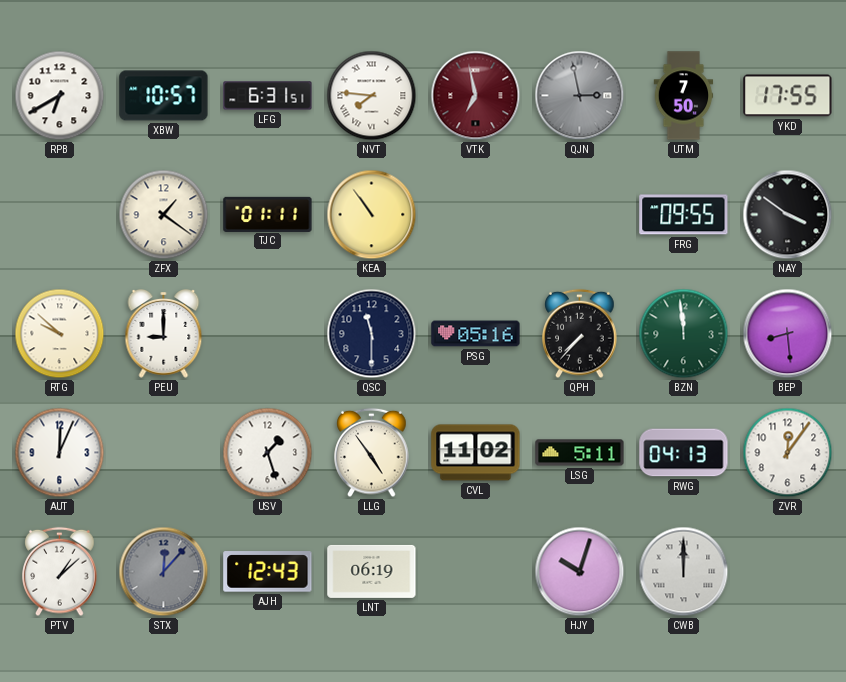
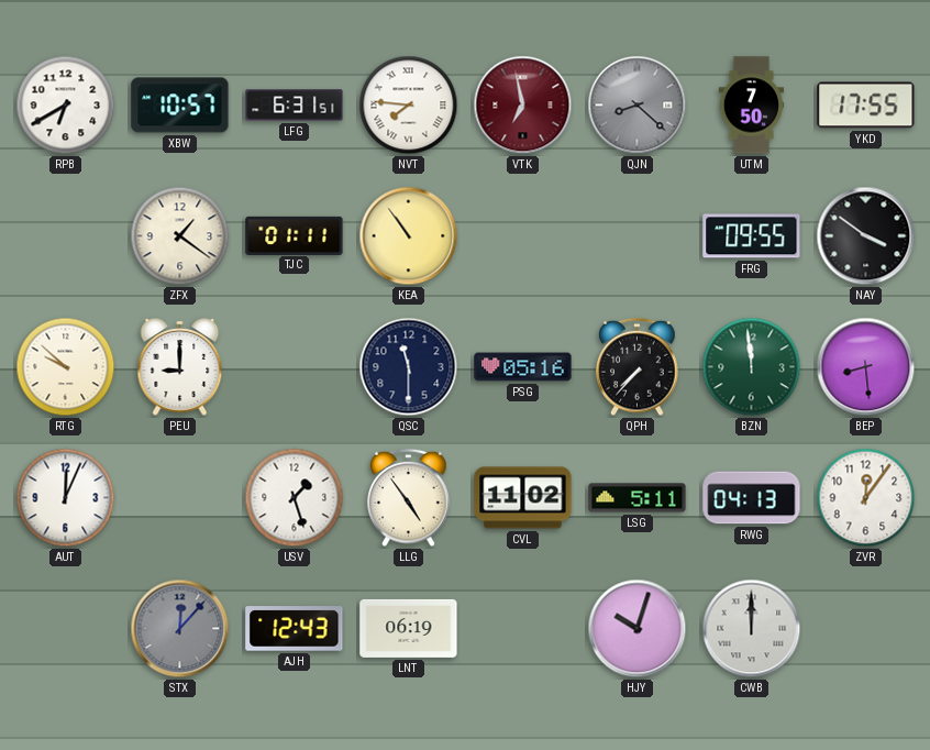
QJN: 2:58 -> 8:22 (638, 106)
PTV: 1:08 -> none (60, 572)
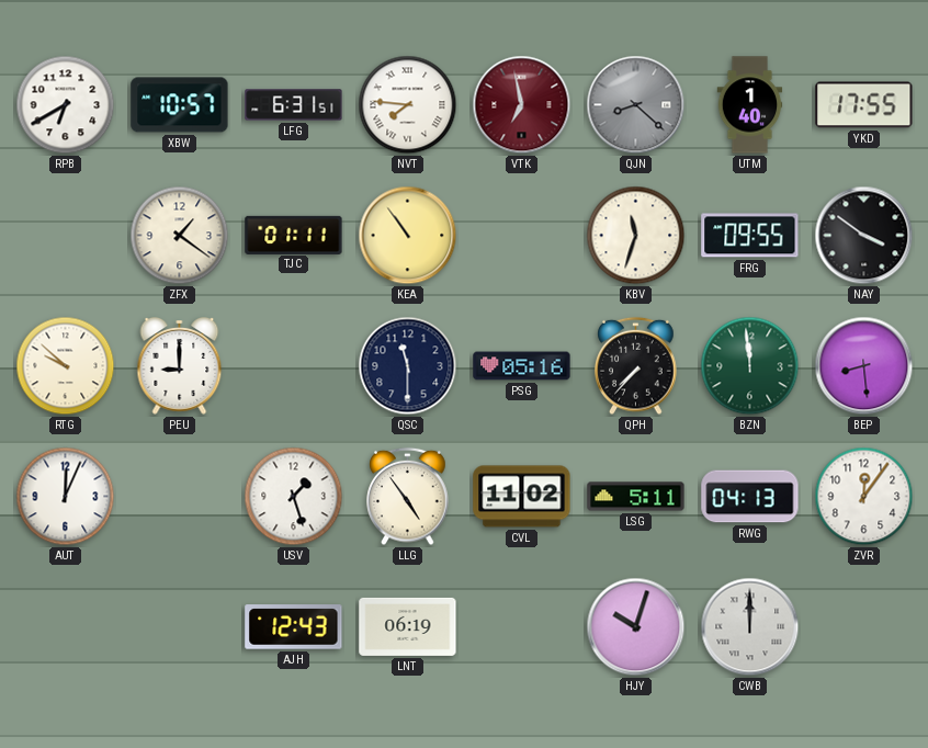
UTM: 7:50 -> 1:40 (750, 105)
KBV: none -> 11:33 (636, 236)
STX: 12:07 -> none (180, 629)
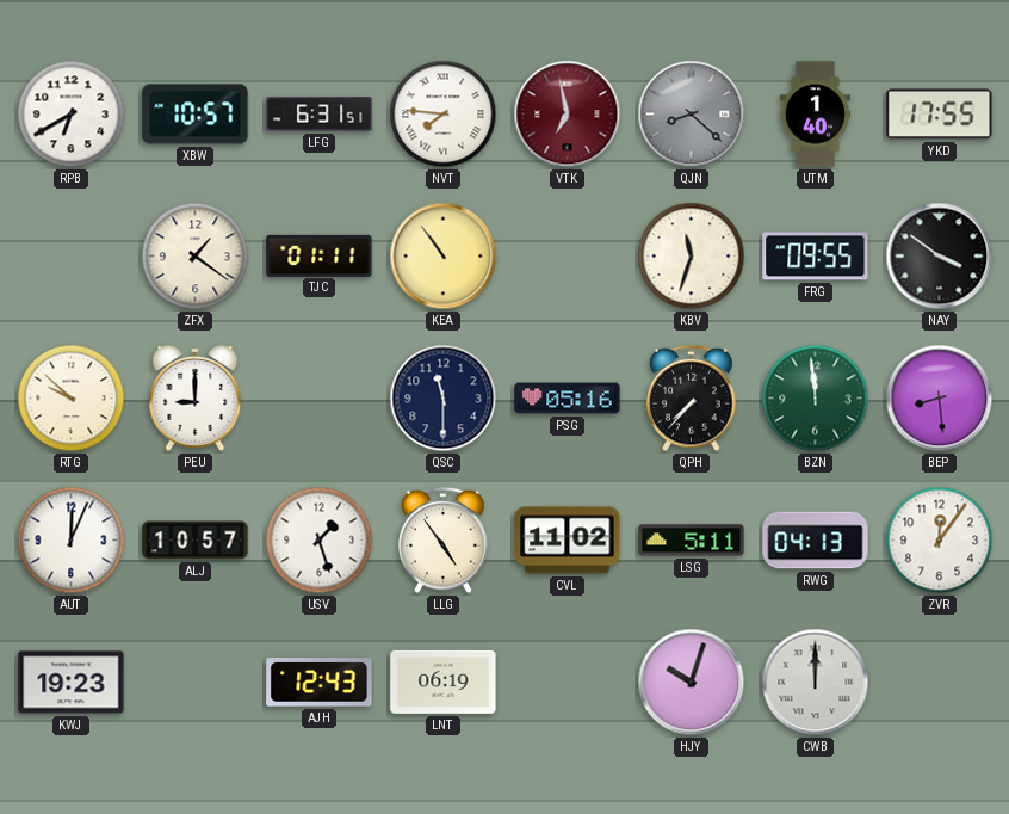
ALJ: none -> 10:57 (196, 541)
KWJ: none -> 19:23 (72, 683)
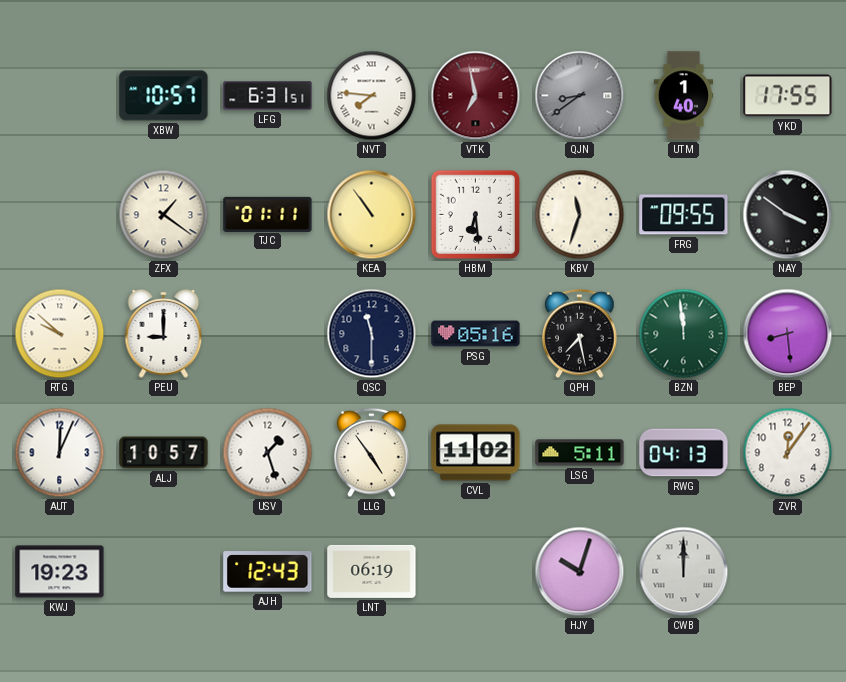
RPB: 6:40 -> none (72, 115)
QJN: 8:22 -> 8:39 (580, 96)
HBM: none -> 6:29 (475, 214)
QPH: 7:37 -> 7:28 (580, 334)
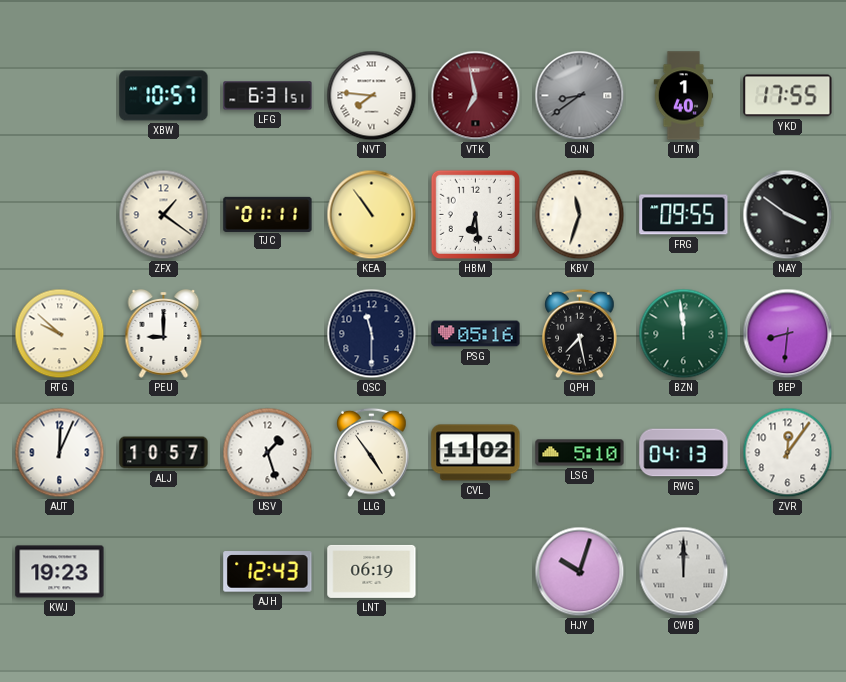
BEP: 8:29 -> 8:31 (788, 334)
LSG: 5:11 -> 5:10 (580, 453)
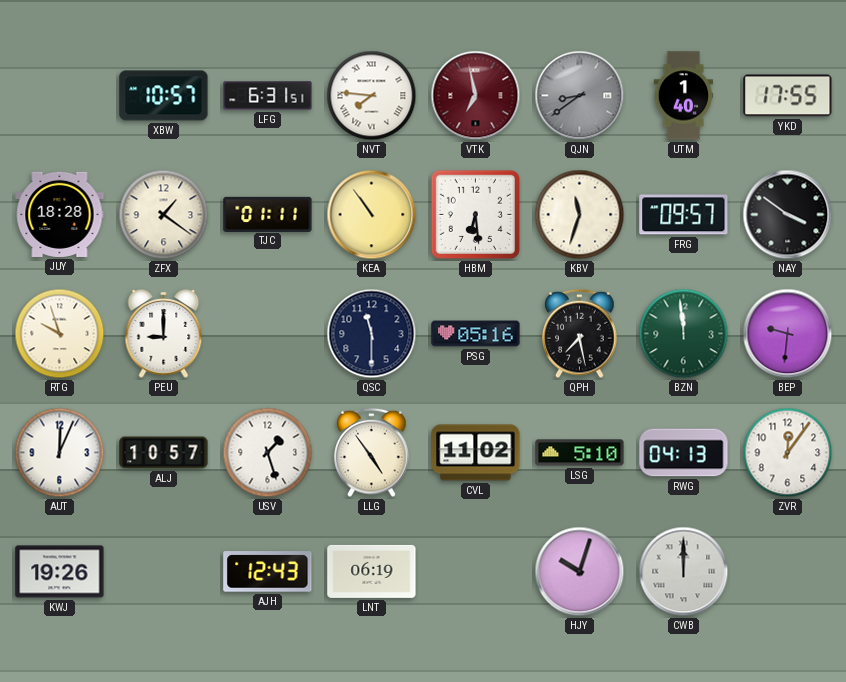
JUY: none -> 18:28 (60, 214)
FRG: 09:55 -> 09:57 (684, 215)
RTG: 9:52 -> 9:57 (60, 334)
BEP: 8:31 -> 9:31 (788, 334)
KWJ: 19:23 -> 19:26 (60, 572)
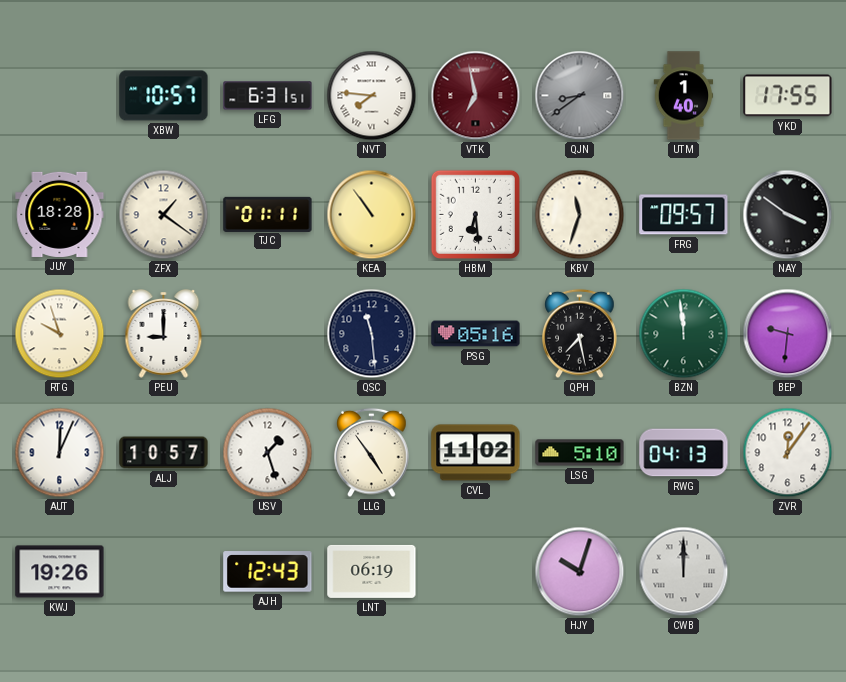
QSC: 11:30 -> 11:29 (372, 334)
